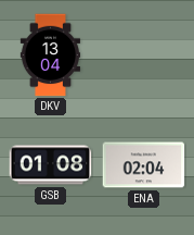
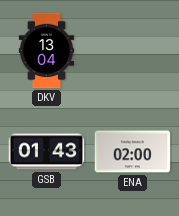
GSB: 01:08 -> 01:43 (47, 152)
ENA: 02:04 -> 02:00 (133, 152)
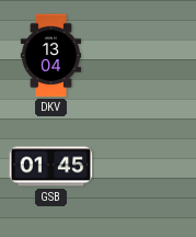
GSB: 01:43 -> 01:45 (51, 167)
ENA: 02:00 -> none (133, 152)
